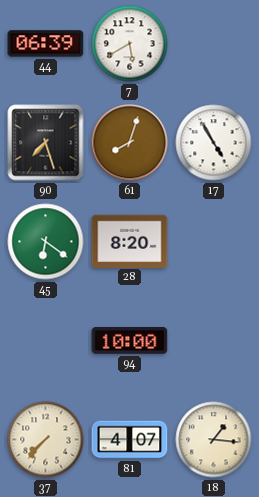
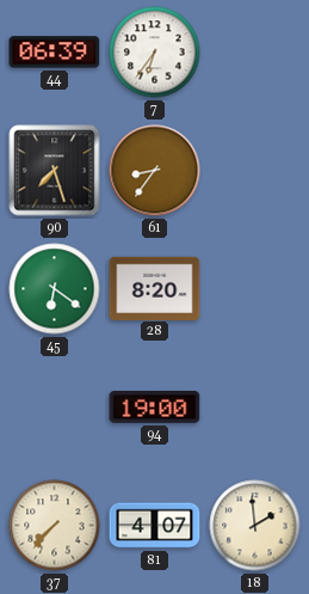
7: 5:40 -> 6:36 (155, 53)
61: 8:03 -> 8:36 (155, 171)
17: 4:55 -> none (214, 143)
94: 10:00 -> 19:00 (155, 408)
18: 1:16 -> 1:59 (255, 526)
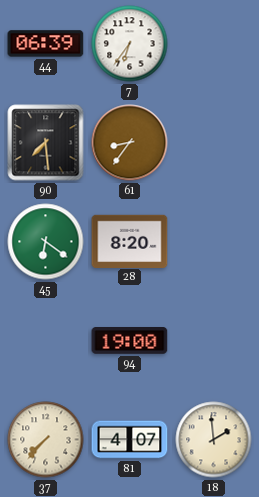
90: 7:27 -> 7:29 (46, 143)
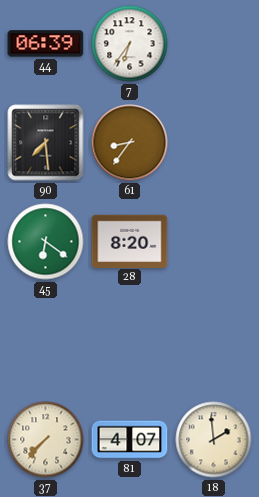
94: 19:00 -> none (130, 341)
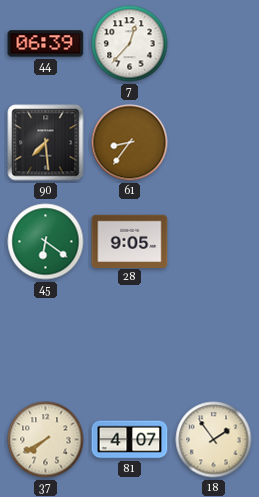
7: 6:36 -> 12:37 (130, 44)
28: 8:20 -> 9:05 (130, 241)
37: 7:37 -> 7:40 (46, 440)
18: 1:59 -> 1:54 (214, 440)
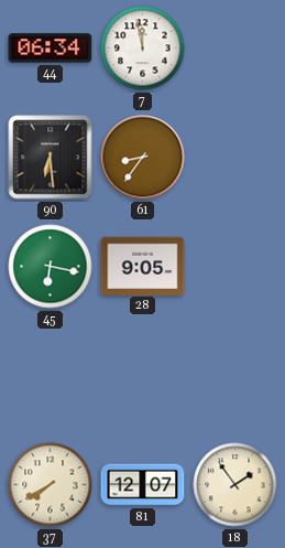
44: 06:39 -> 06:34 (51, 49)
7: 12:37 -> 11:58 (143, 49)
90: 7:29 -> 6:29 (51, 158)
45: 6:21 -> 6:17 (51, 267)
81: 4:07 -> 12:07 (143, 485)
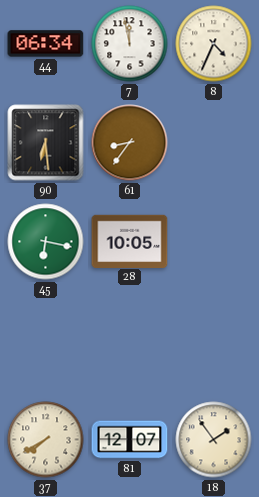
8: none -> 4:34 (214, 44)
28: 9:05 -> 10:05 (130, 241)
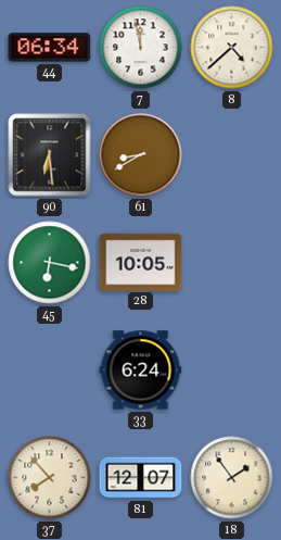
8: 4:34 -> 4:38 (232, 48)
61: 8:36 -> 8:40 (141, 155)
33: none -> 6:24 (141, 371)
37: 7:40 -> 7:53 (50, 478)
